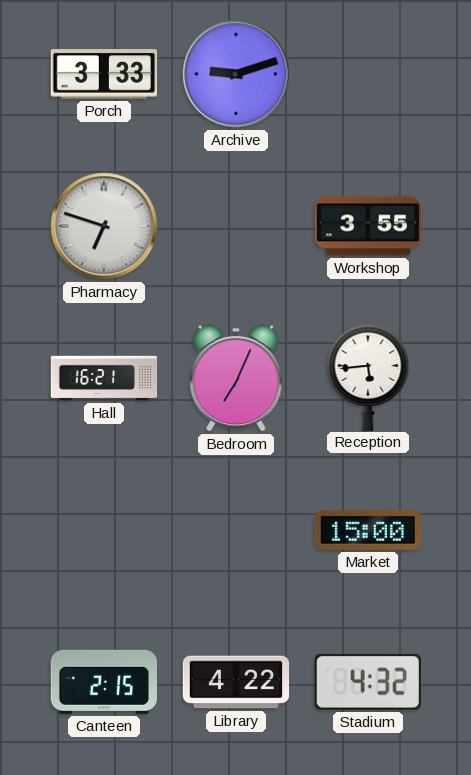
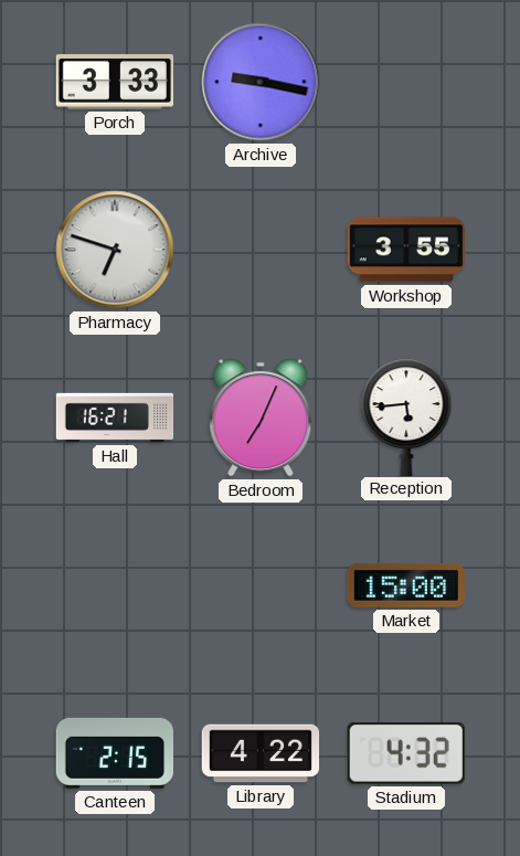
Archive: 9:12 -> 9:17 (261, 82)
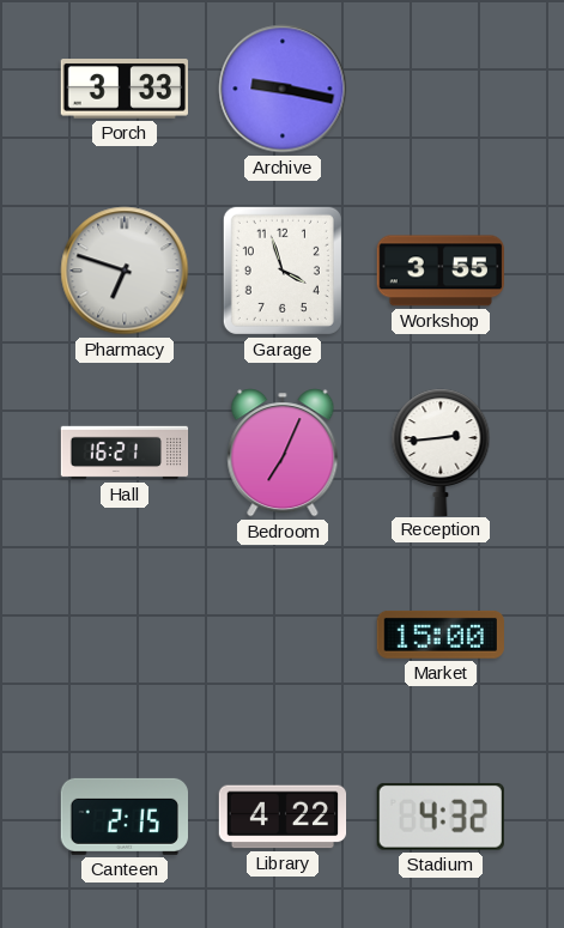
Garage: none -> 3:57 (283, 271)
Reception: 5:44 -> 2:44 (441, 451)
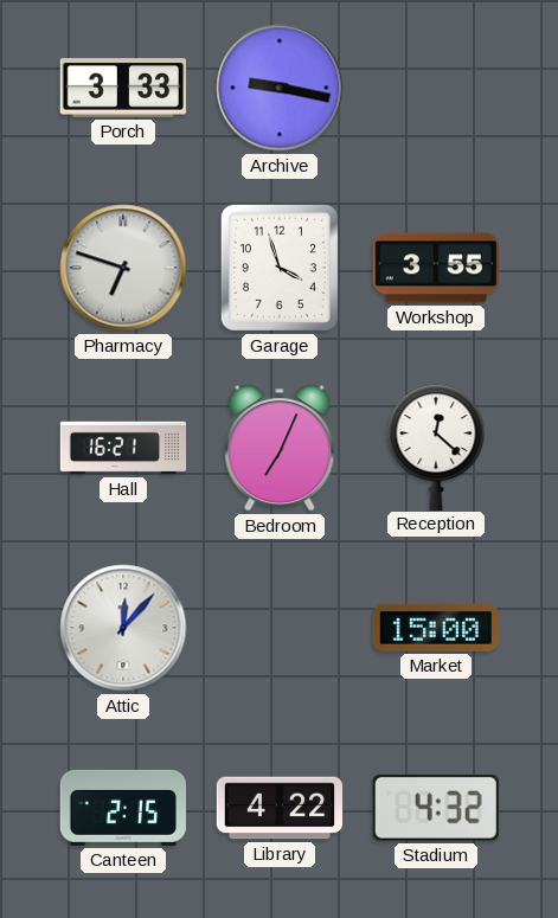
Reception: 2:44 -> 12:22 (436, 447)
Attic: none -> 12:07 (123, 628)
